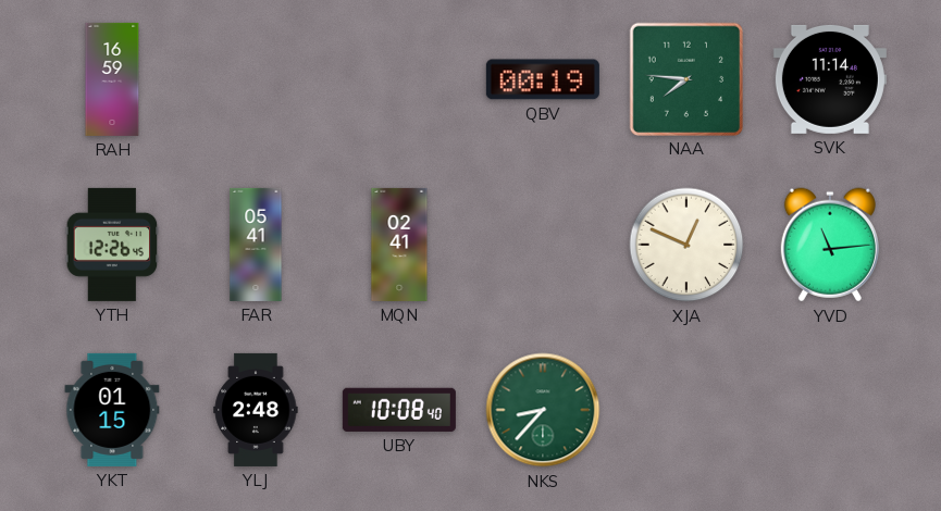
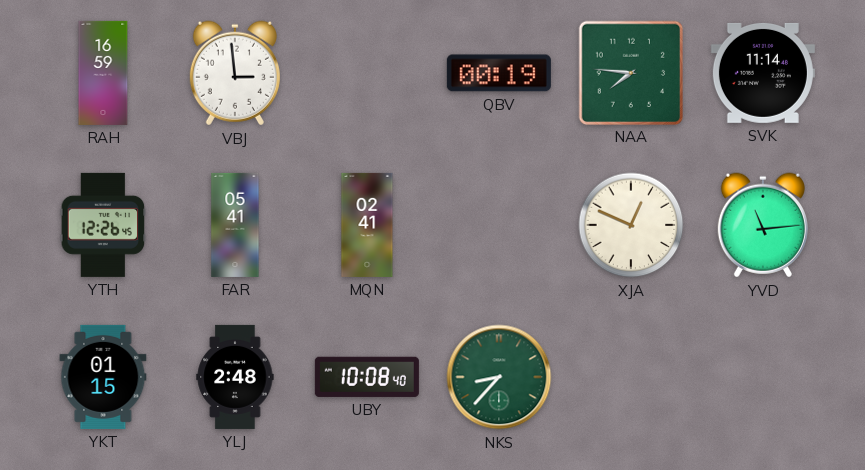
VBJ: none -> 2:59 (235, 73)
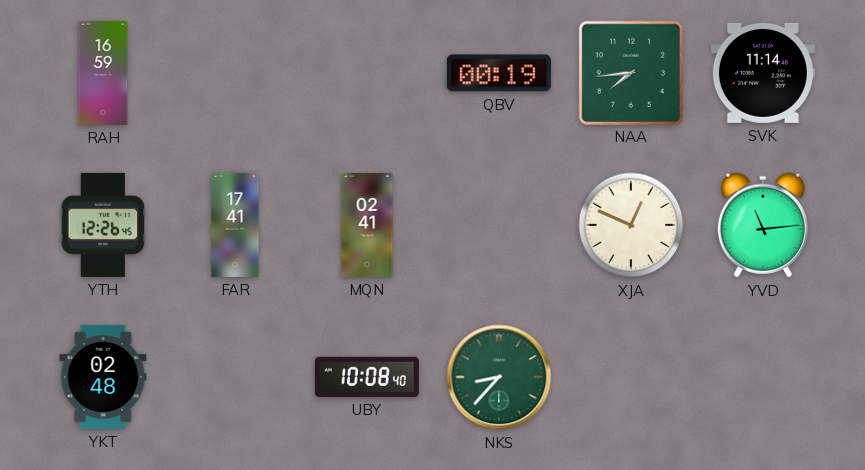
VBJ: 2:59 -> none (235, 73)
NAA: 7:46 -> 7:44 (630, 72)
FAR: 05:41 -> 17:41 (235, 225)
YKT: 01:15 -> 02:48 (103, 377)
YLJ: 2:48 -> none (235, 377)
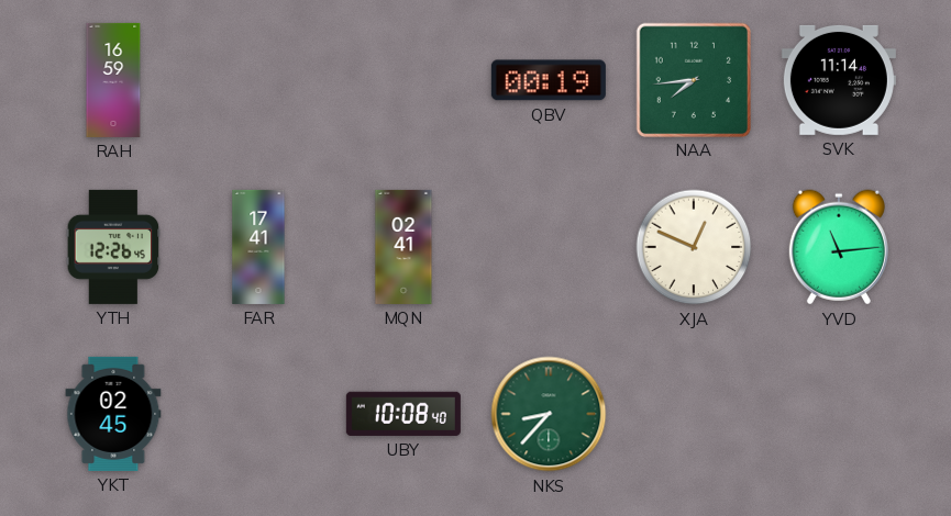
YKT: 02:48 -> 02:45 (113, 414)
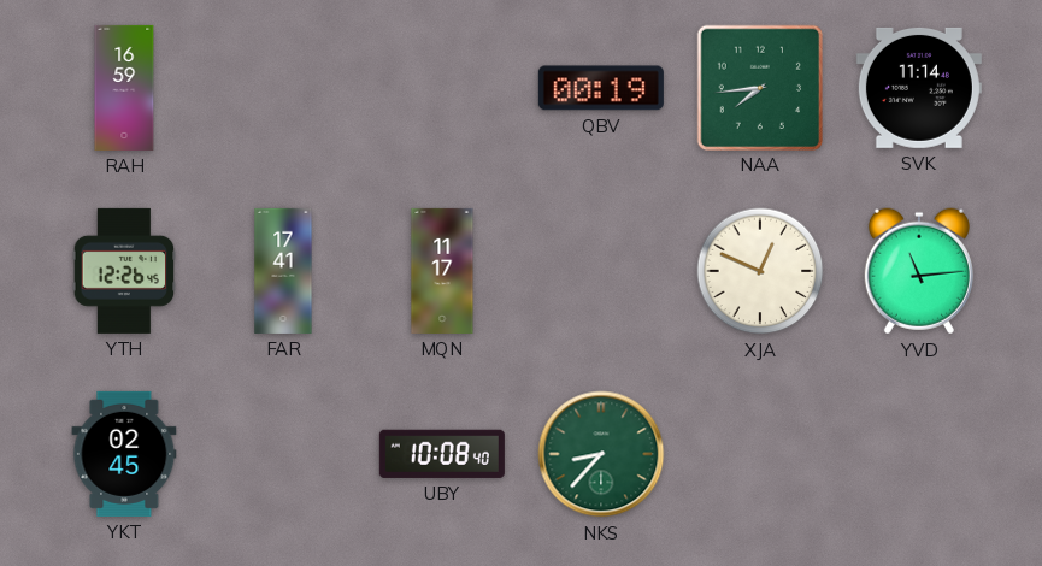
MQN: 02:41 -> 11:17 (442, 271)
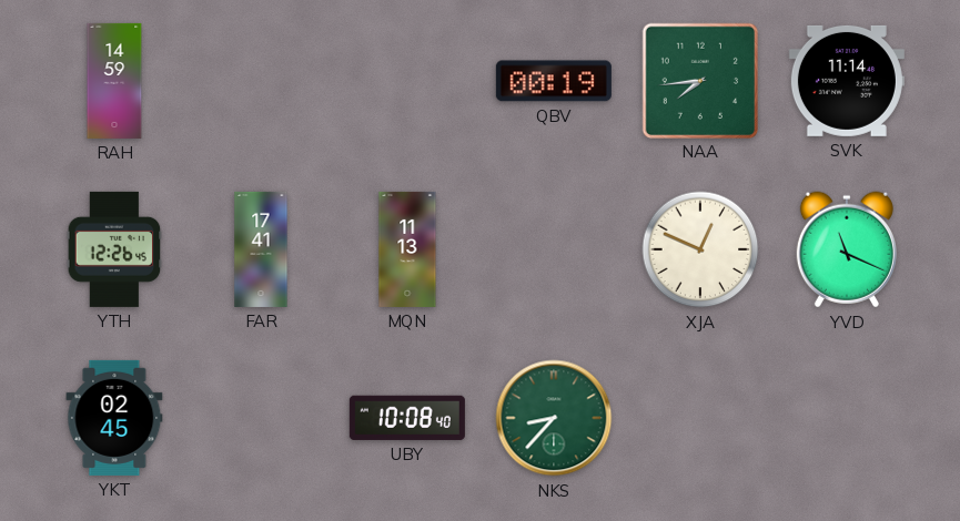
RAH: 16:59 -> 14:59 (114, 81)
MQN: 11:17 -> 11:13 (407, 249)
YVD: 11:14 -> 11:19 (847, 249)
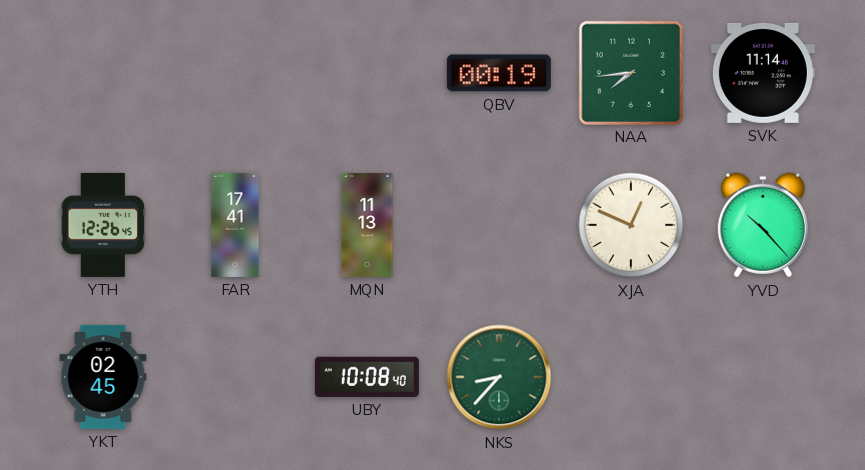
RAH: 14:59 -> none (114, 81)
YVD: 11:19 -> 10:23 (763, 225)
